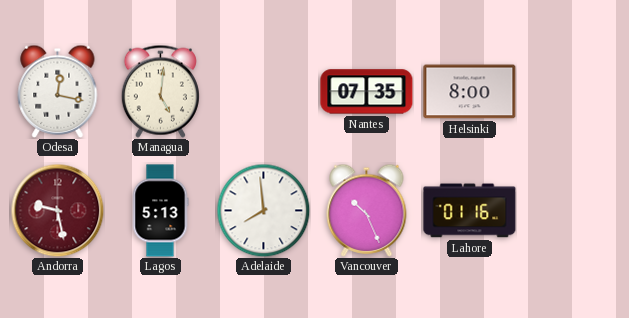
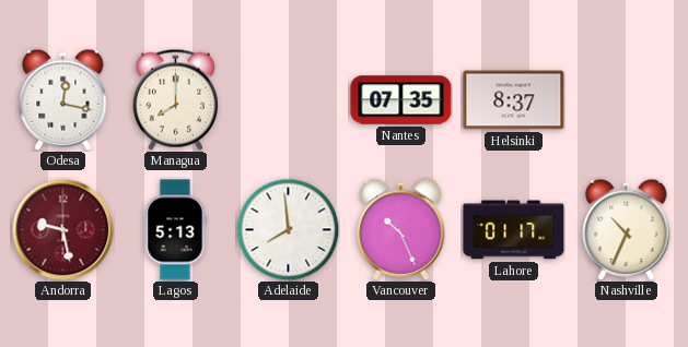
Managua: 5:01 -> 8:00 (175, 99)
Helsinki: 8:00 -> 8:37 (514, 100)
Lahore: 01:16 -> 01:17 (514, 230)
Nashville: none -> 10:34 (627, 229)
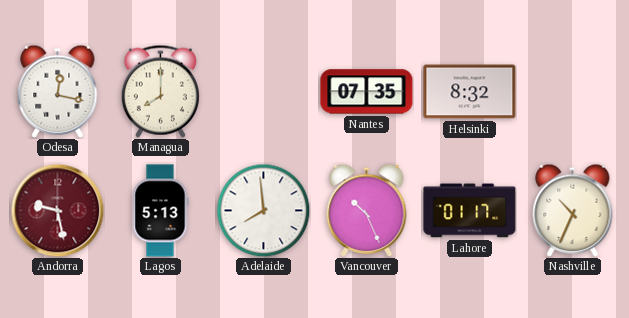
Helsinki: 8:37 -> 8:32 (470, 92)
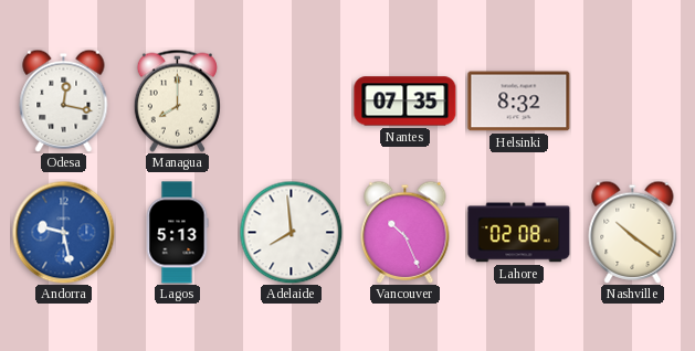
Andorra dial: burgundy -> blue (63, 232)
Lahore: 01:17 -> 02:08 (519, 233)
Nashville: 10:34 -> 10:21 (633, 232)
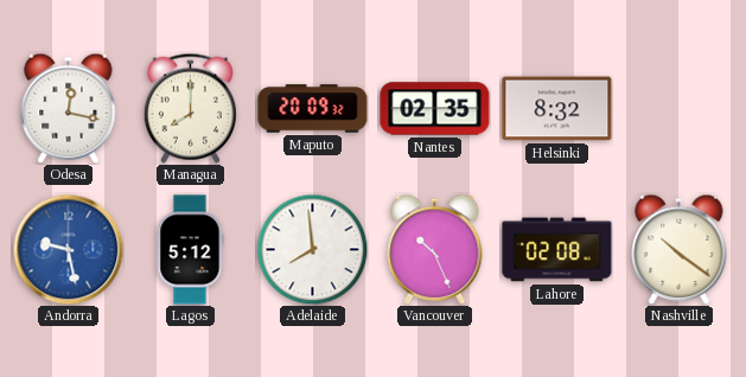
Maputo: none -> 20:09 (313, 109)
Nantes: 07:35 -> 02:35 (435, 109)
Lagos: 5:13 -> 5:12 (190, 250)
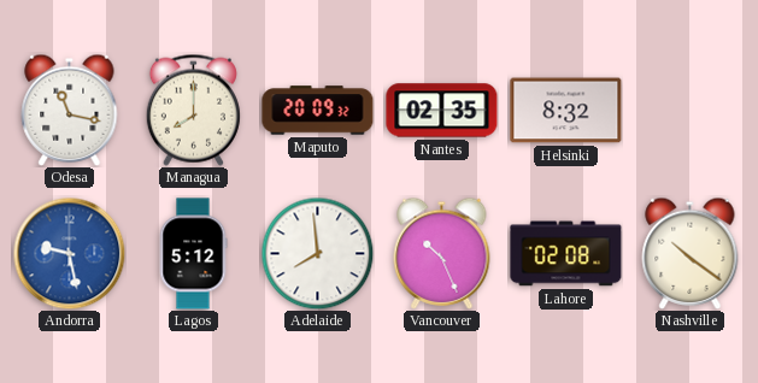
Odesa: 12:17 -> 11:17 (70, 110)
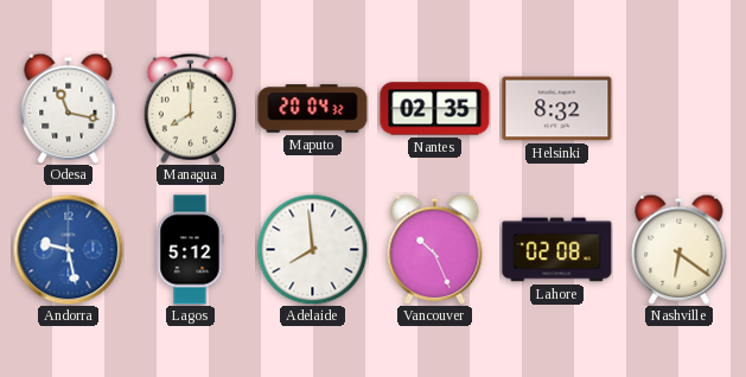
Maputo: 20:09 -> 20:04 (313, 109)
Nashville: 10:21 -> 6:21 (680, 249)
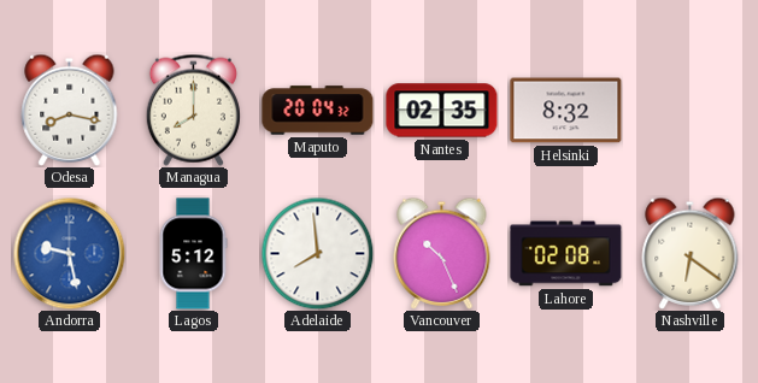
Odesa: 11:17 -> 8:17 (70, 110)
